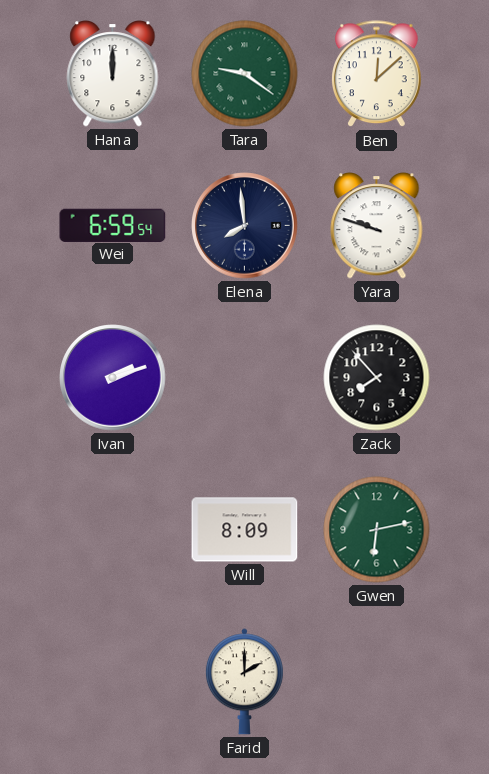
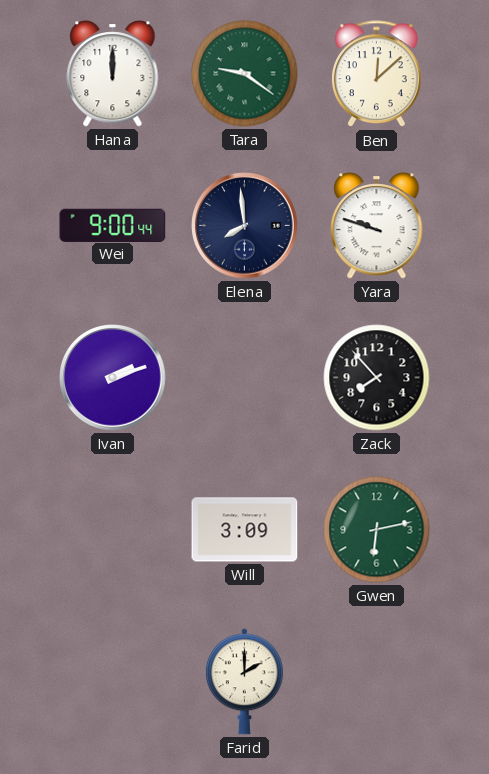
Wei: 6:59 -> 9:00 (113, 225)
Will: 8:09 -> 3:09 (245, 530)
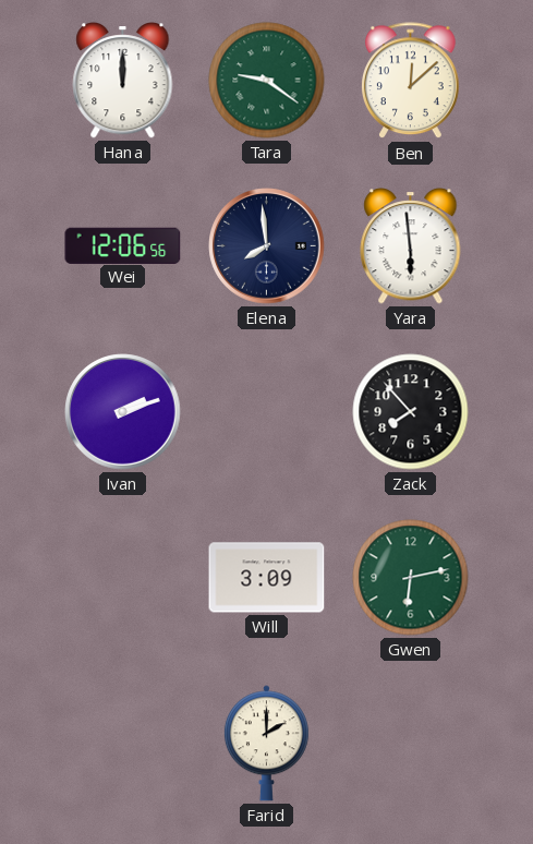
Wei: 9:00 -> 12:06 (123, 245)
Yara: 9:48 -> 5:59 (411, 246)
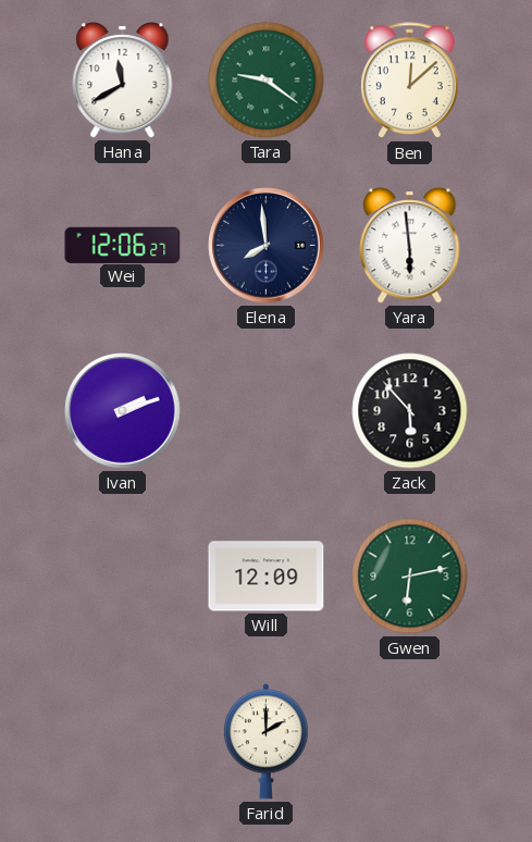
Hana: 12:00 -> 11:40 (123, 81)
Wei: 12:06:56 -> 12:06:27 (123, 245)
Zack: 7:53 -> 5:53 (410, 411)
Will: 3:09 -> 12:09 (267, 577)
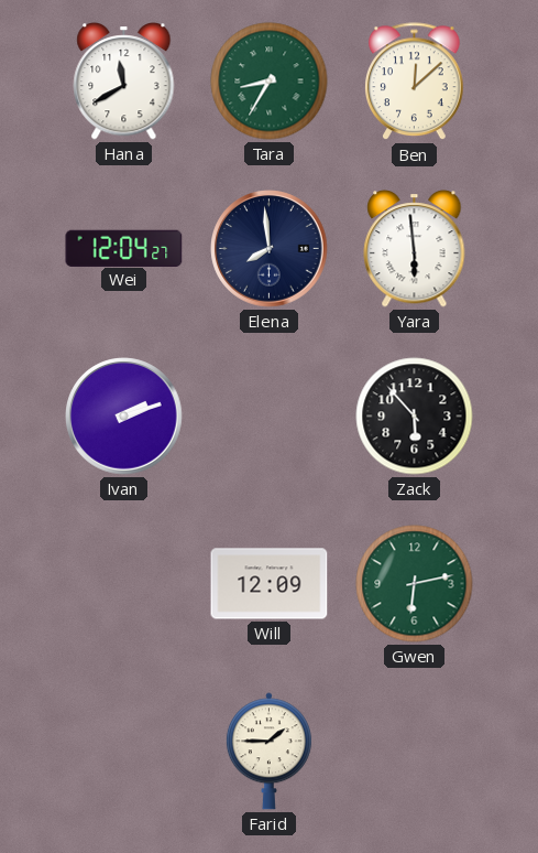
Tara: 9:21 -> 8:35 (270, 82)
Wei: 12:06 -> 12:04 (124, 248)
Farid: 2:00 -> 1:45 (268, 752)
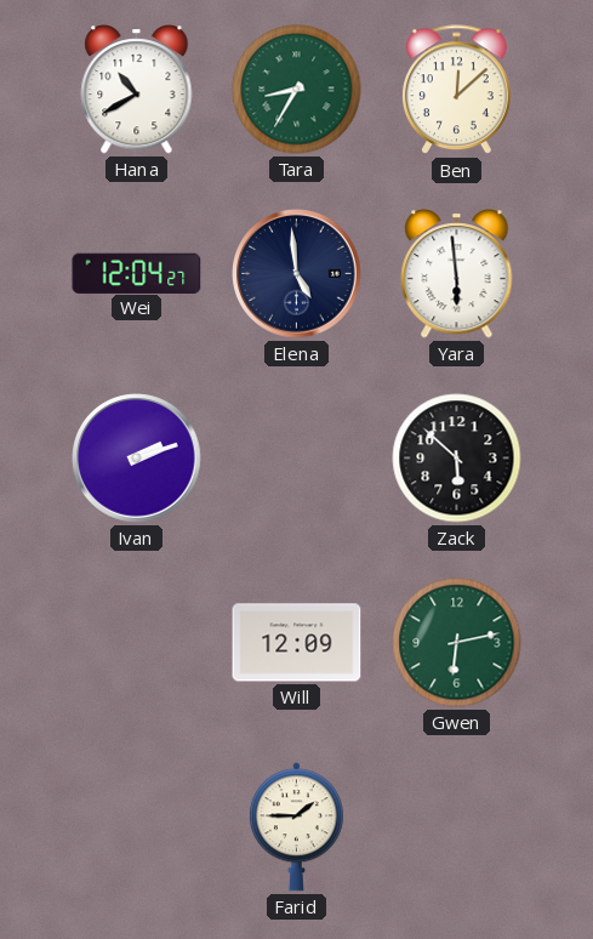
Hana: 11:40 -> 10:40 (137, 90)
Elena: 7:59 -> 4:59 (297, 274)
Zack: 5:53 -> 5:52 (457, 459)
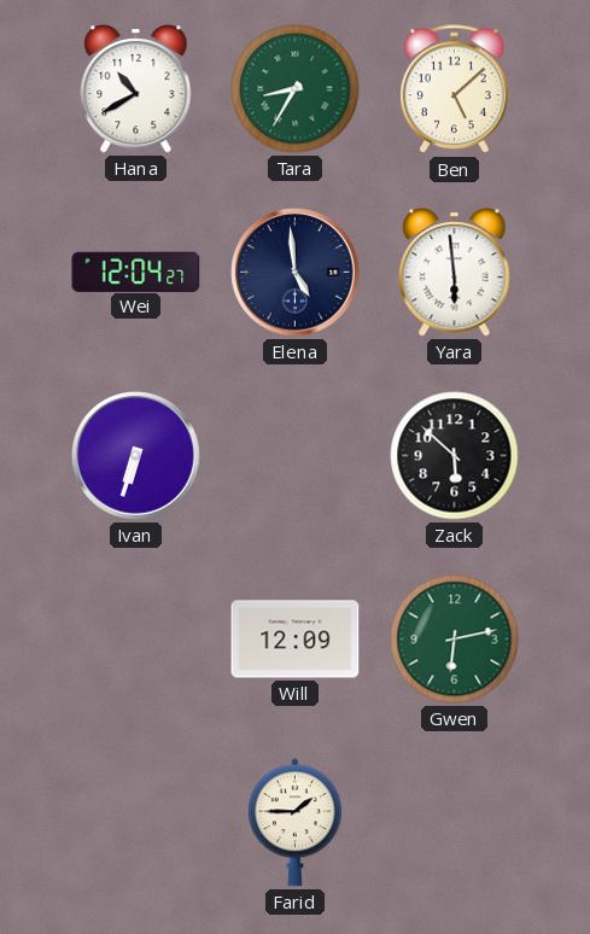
Ben: 12:08 -> 5:08 (455, 89)
Ivan: 2:12 -> 6:33 (136, 456)
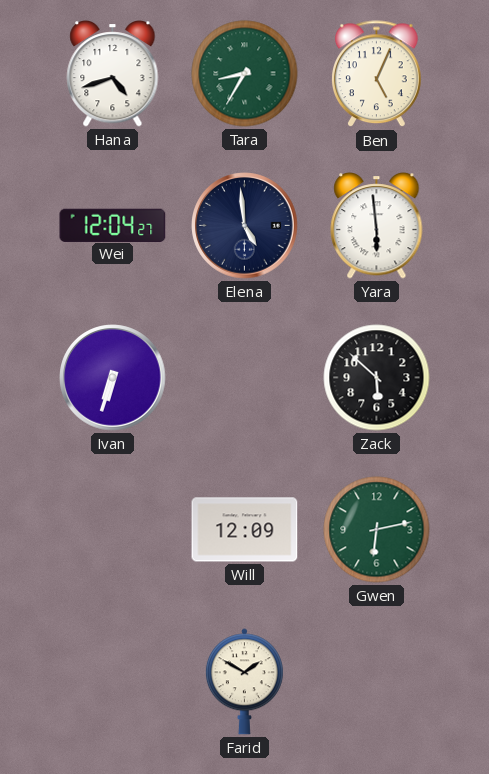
Hana: 10:40 -> 4:42 (113, 74)
Ben: 5:08 -> 5:04 (377, 74)
Farid: 1:45 -> 1:50 (244, 682)
